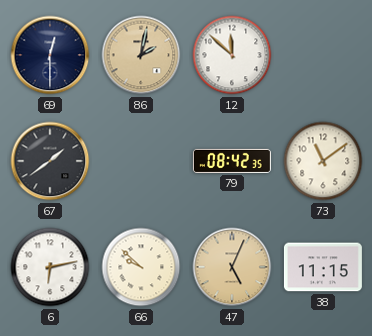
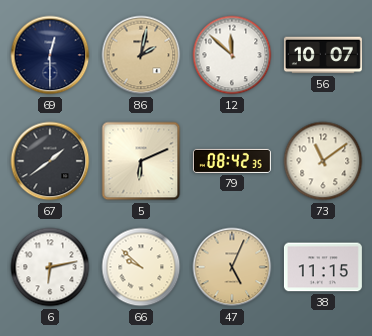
56: none -> 10:07 (323, 55)
5: none -> 6:11 (141, 161)
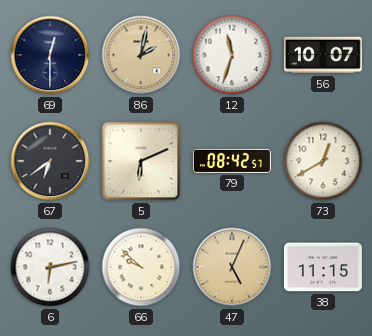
12: 11:52 -> 11:33 (232, 55)
67: 1:39 -> 6:39 (50, 161)
79: 08:42:35 -> 08:42:57 (232, 161)
73: 11:09 -> 12:40 (323, 161)
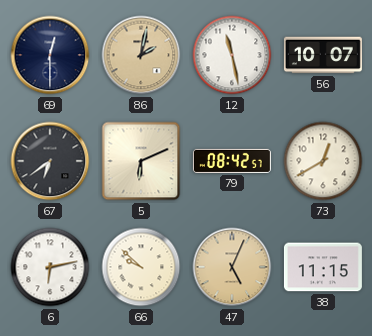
12: 11:33 -> 11:28 (232, 55)
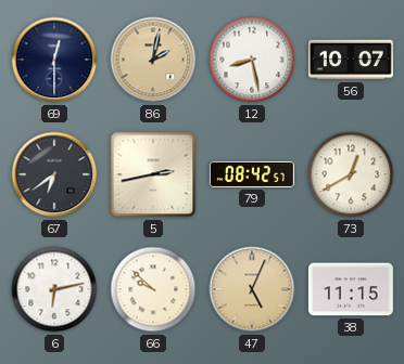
12: 11:28 -> 8:28 (252, 60)
5: 6:11 -> 2:43 (153, 174)
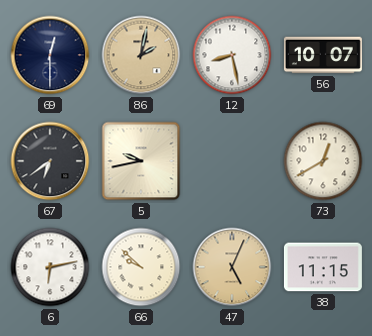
5: 2:43 -> 9:43 (141, 161)
79: 08:42 -> none (252, 174)
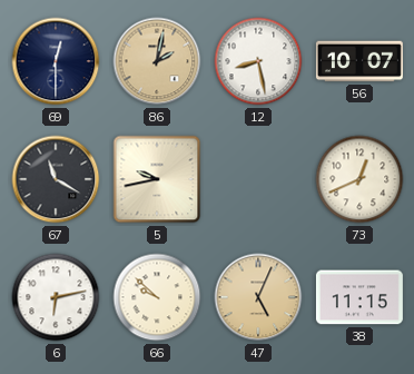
67: 6:39 -> 11:20 (56, 179)
73: 12:40 -> 12:41 (359, 179)
